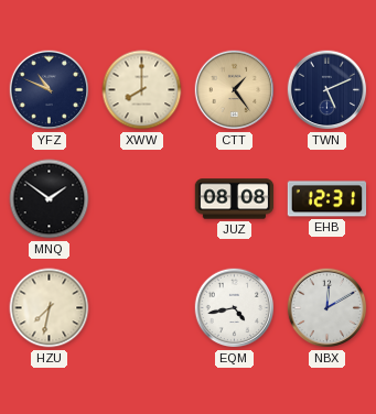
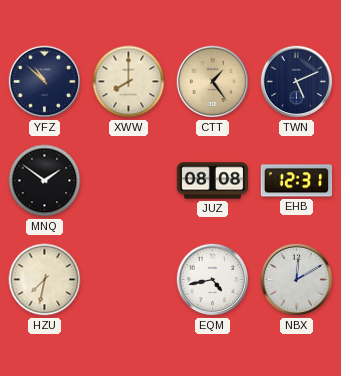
YFZ: 10:49 -> 10:52 (45, 82)
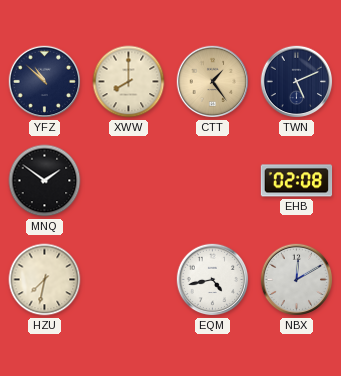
JUZ: 08:08 -> none (213, 181)
EHB: 12:31 -> 02:08 (297, 181)
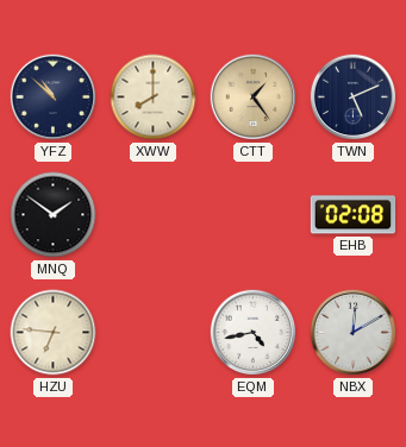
HZU: 7:32 -> 6:46 (54, 333)
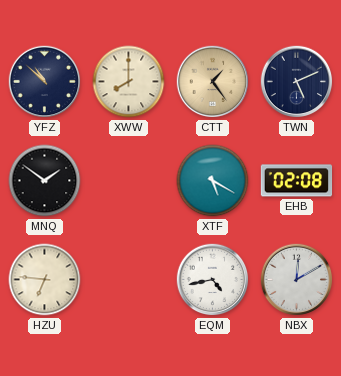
XTF: none -> 5:20 (213, 181)
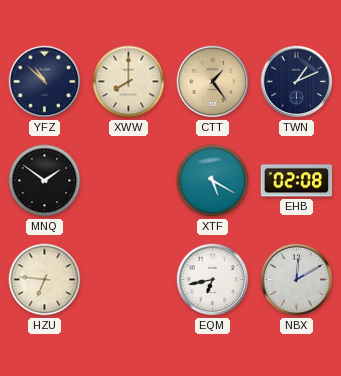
TWN: 5:11 -> 1:11 (297, 82)
EQM: 4:43 -> 6:43 (213, 280)
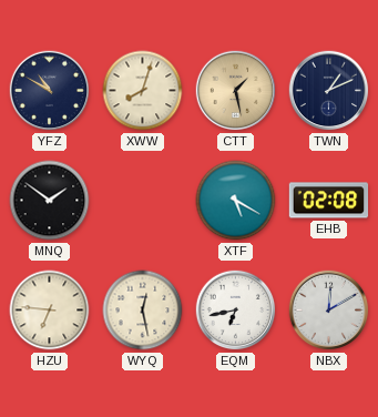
YFZ: 10:52 -> 10:50 (50, 91)
XWW: 8:00 -> 8:03 (143, 91)
CTT: 1:24 -> 1:28 (236, 91)
WYQ: none -> 12:28 (143, 311)
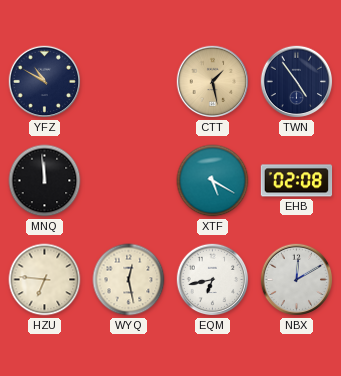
XWW: 8:03 -> none (143, 91)
TWN: 1:11 -> 4:54 (297, 82)
MNQ: 1:51 -> 11:59 (45, 181)
